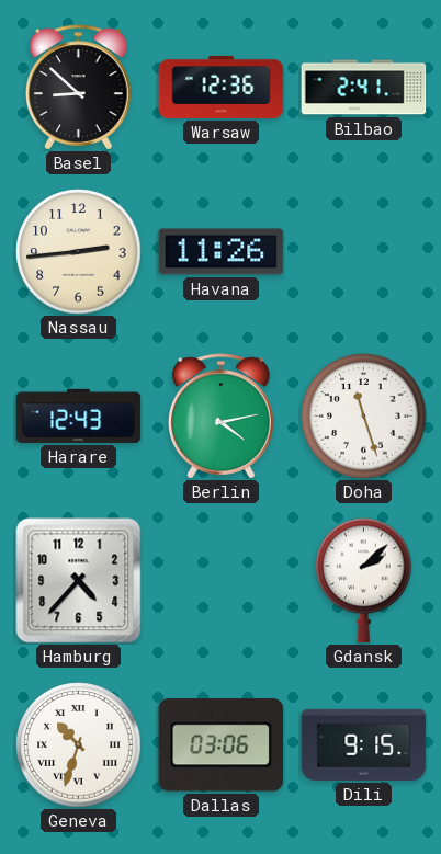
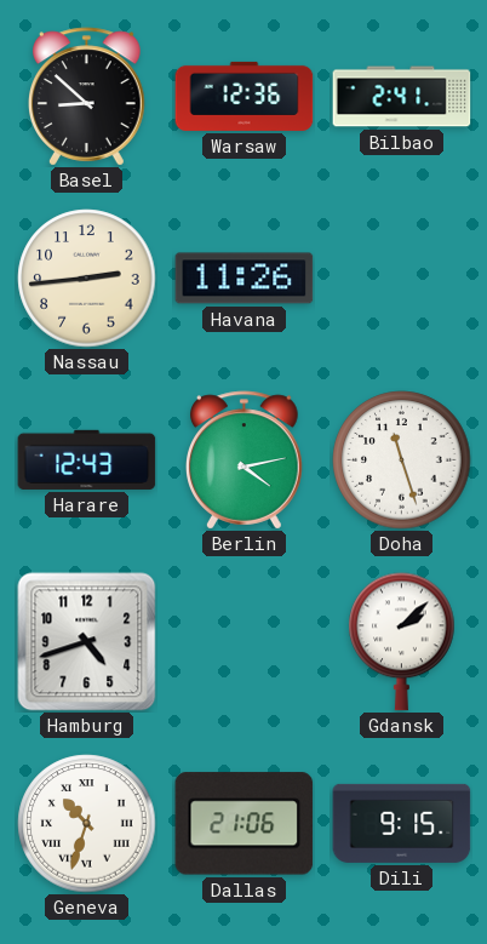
Hamburg: 4:37 -> 4:42 (87, 642)
Dallas: 03:06 -> 21:06 (245, 824)
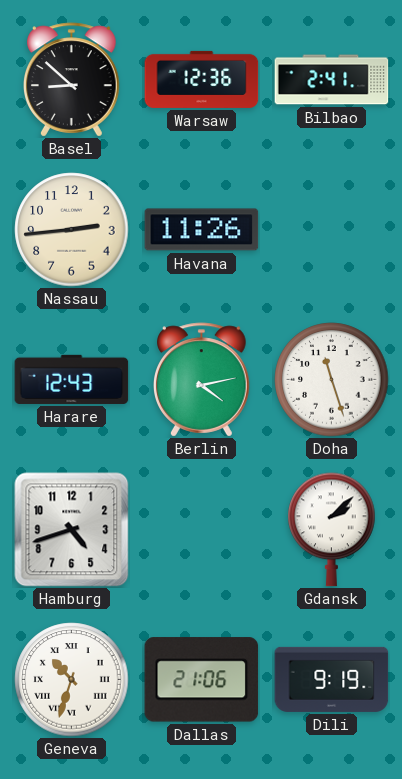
Dili: 9:15 -> 9:19 (332, 679)
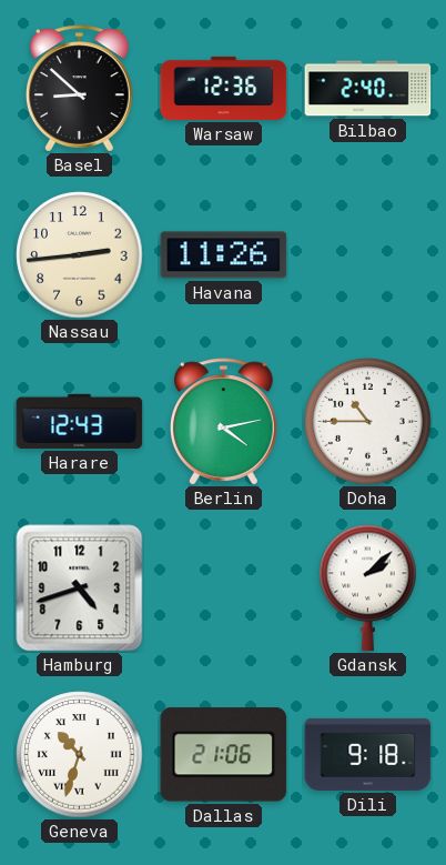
Bilbao: 2:41 -> 2:40 (368, 89)
Doha: 11:27 -> 10:45 (368, 422)
Dili: 9:19 -> 9:18 (368, 754)
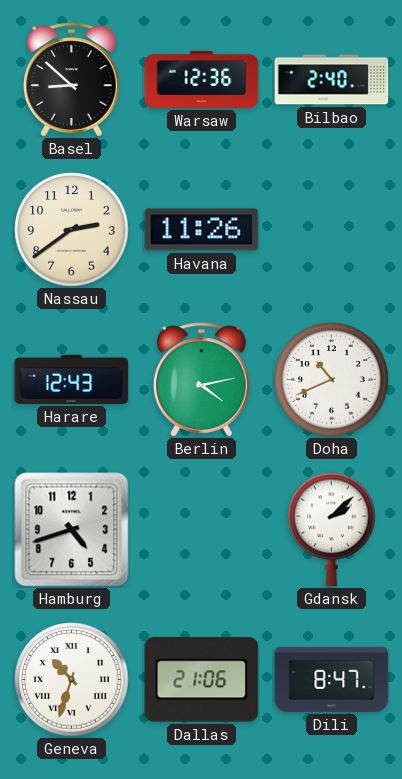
Nassau: 2:44 -> 2:39 (72, 230)
Doha: 10:45 -> 10:41 (332, 380)
Dili: 9:18 -> 8:47 (332, 679)
